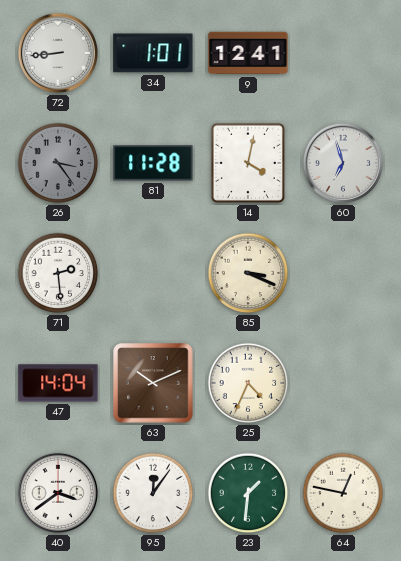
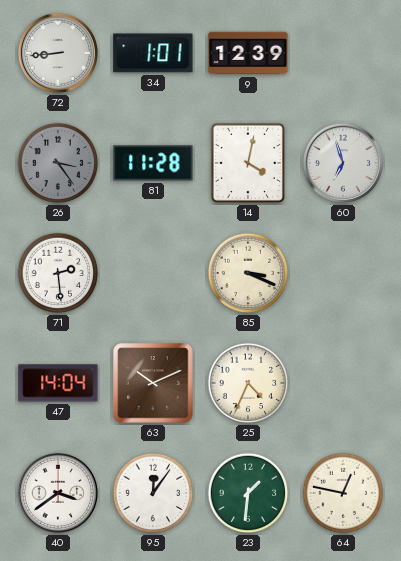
9: 12:41 -> 12:39 (248, 53)
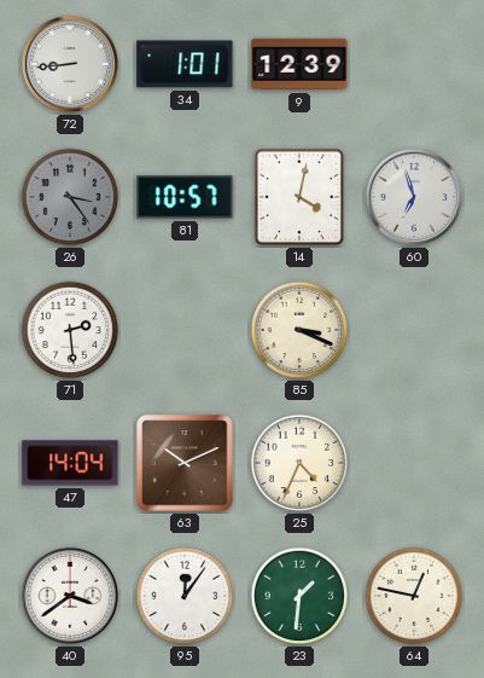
81: 11:28 -> 10:57 (185, 197)
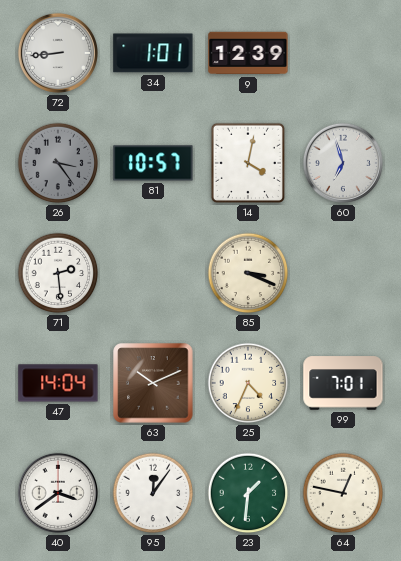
99: none -> 7:01 (343, 383)
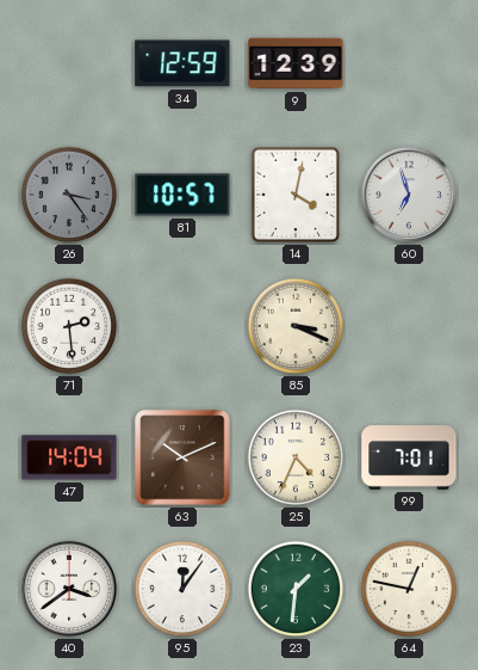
72: 8:44 -> none (58, 53)
34: 1:01 -> 12:59 (182, 63)
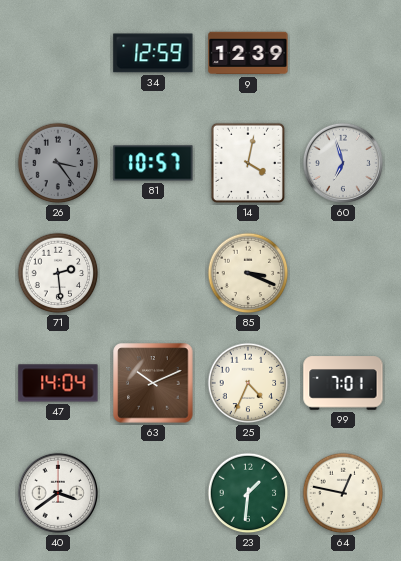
95: 12:06 -> none (182, 589)
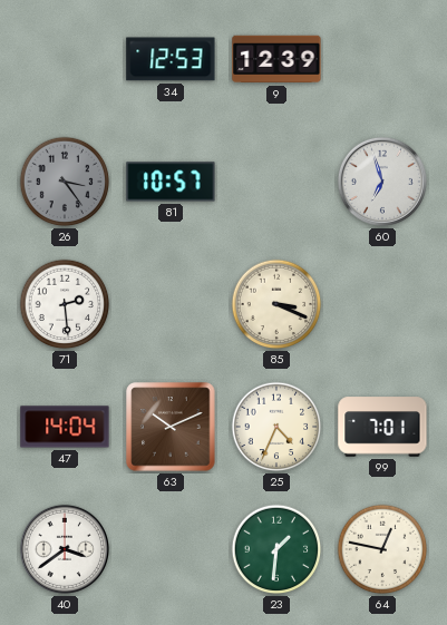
34: 12:59 -> 12:53 (171, 59)
14: 4:02 -> none (248, 163)
